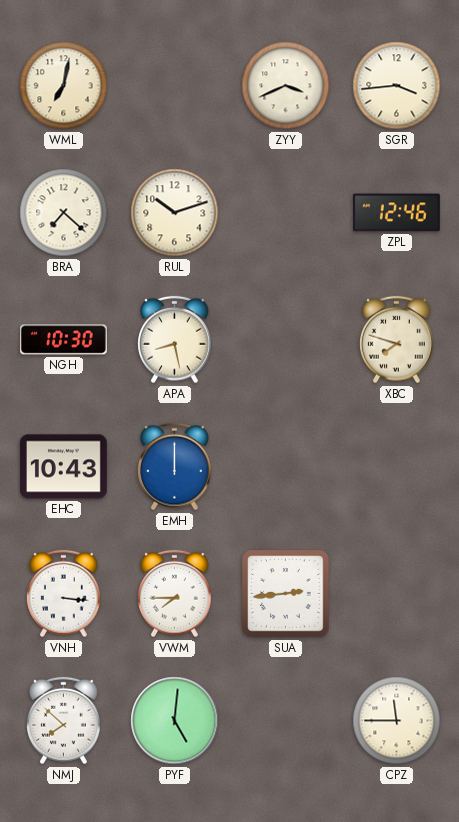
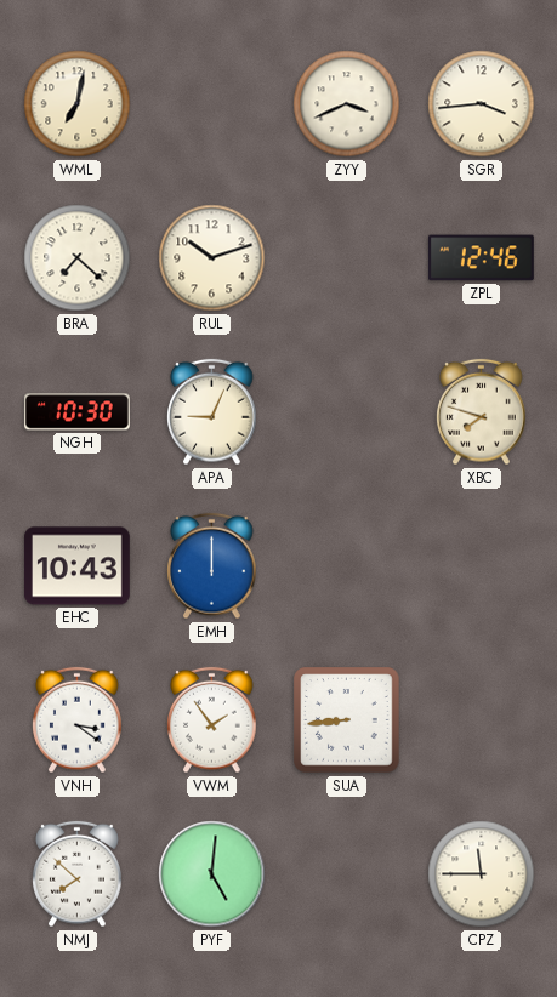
APA: 8:28 -> 9:04 (212, 412)
VNH: 3:16 -> 3:21 (78, 720)
VWM: 7:45 -> 1:54 (212, 720)
SUA: 2:44 -> 8:44 (347, 720)
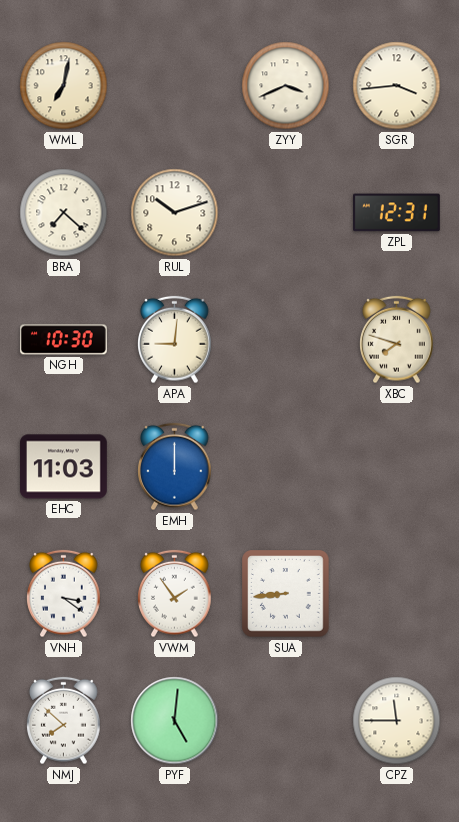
ZPL: 12:46 -> 12:31 (396, 213)
APA: 9:04 -> 9:01 (175, 340)
EHC: 10:43 -> 11:03 (63, 467)
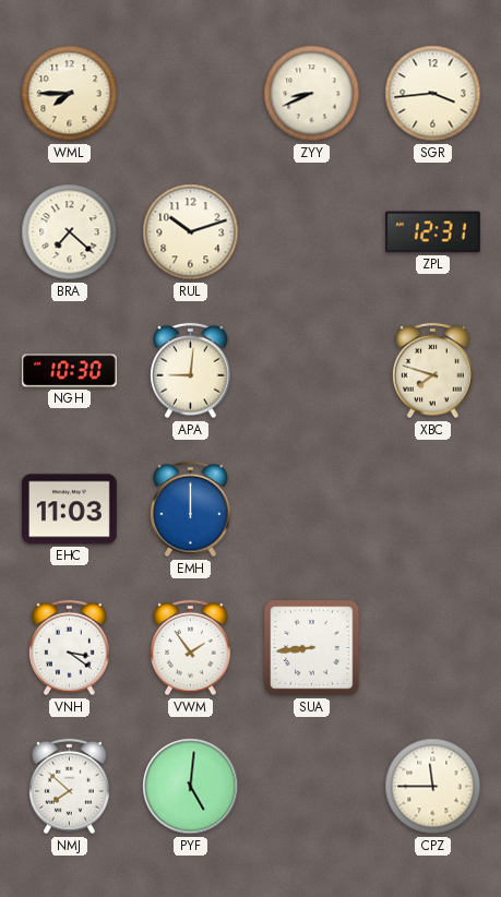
WML: 7:02 -> 7:45 (70, 94)
ZYY: 3:41 -> 8:41 (312, 94)
